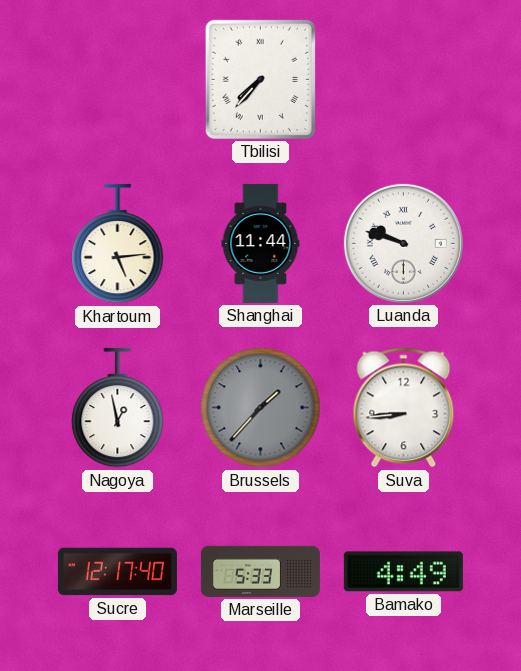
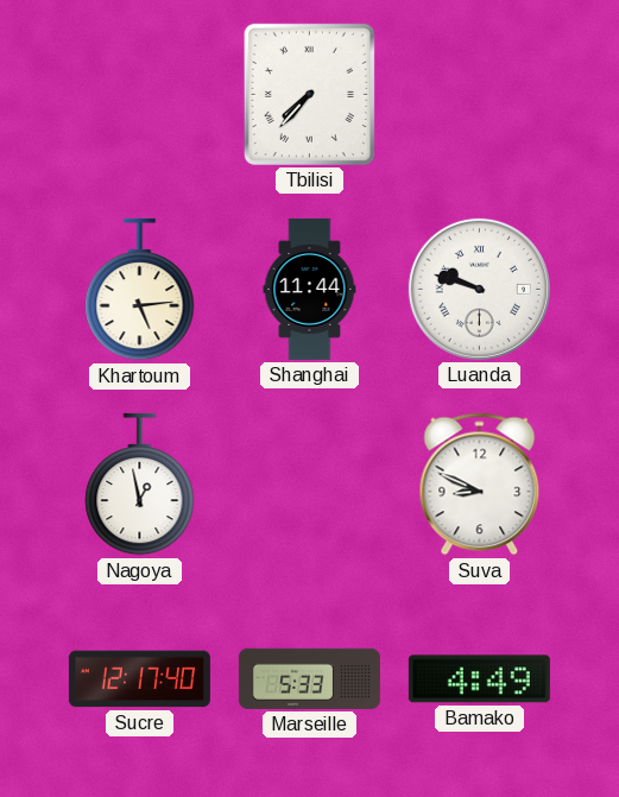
Brussels: 1:37 -> none (261, 408)
Suva: 8:44 -> 8:49 (480, 485)
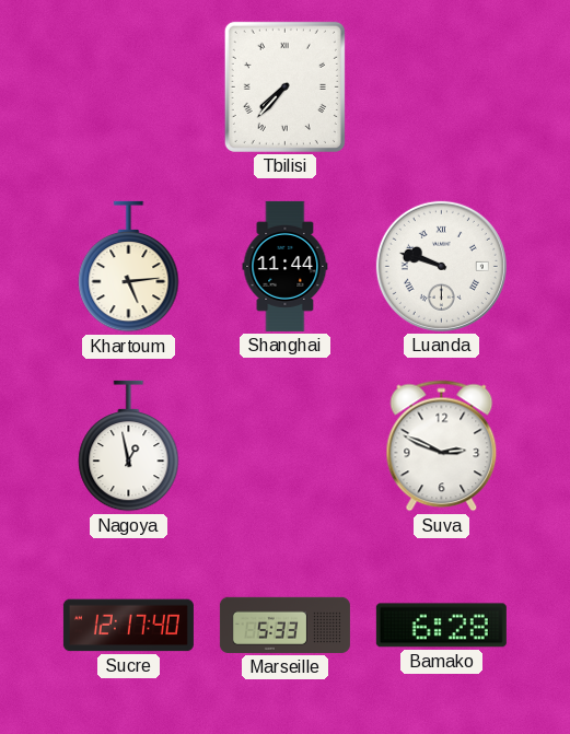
Suva: 8:49 -> 2:49 (442, 446)
Bamako: 4:49 -> 6:28 (441, 626)
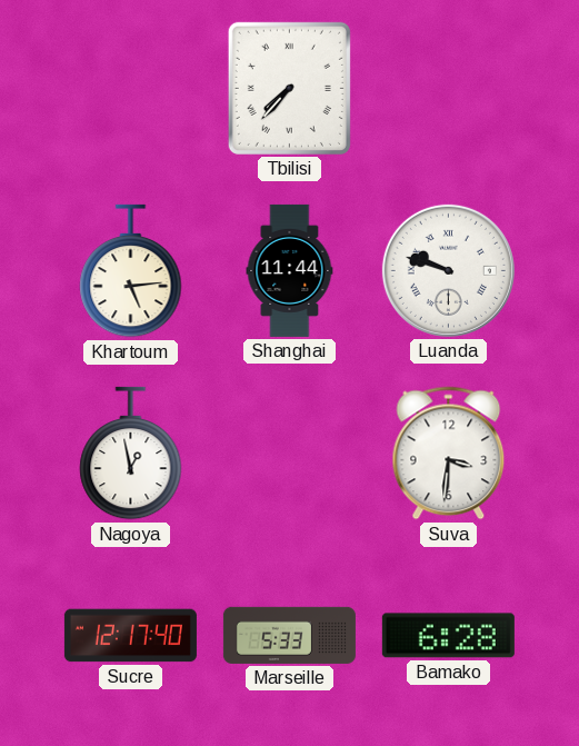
Suva: 2:49 -> 3:31 (449, 454)
